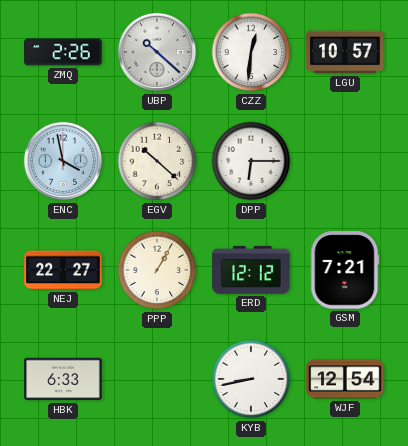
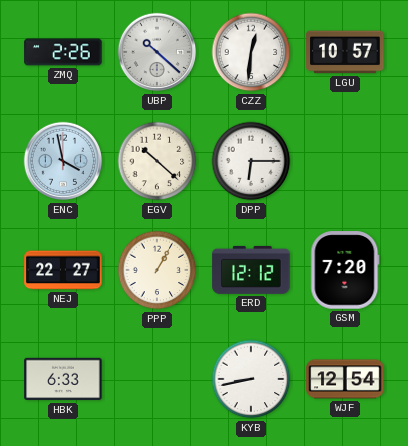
GSM: 7:21 -> 7:20 (345, 270)
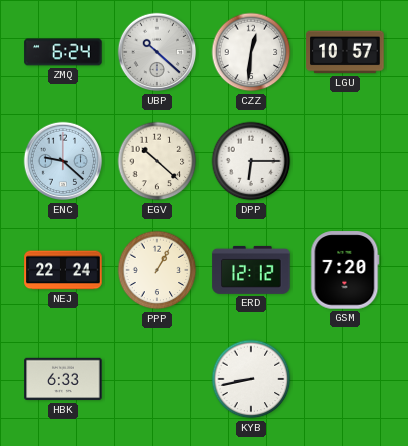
ZMQ: 2:26 -> 6:24 (63, 52)
ENC: 3:58 -> 9:22 (63, 161)
NEJ: 22:27 -> 22:24 (63, 270)
WJF: 12:54 -> none (345, 379)
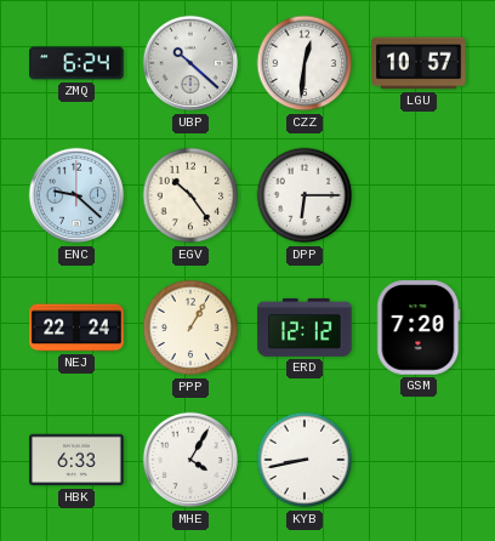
EGV: 10:22 -> 10:24 (190, 195)
MHE: none -> 4:05 (190, 460)
